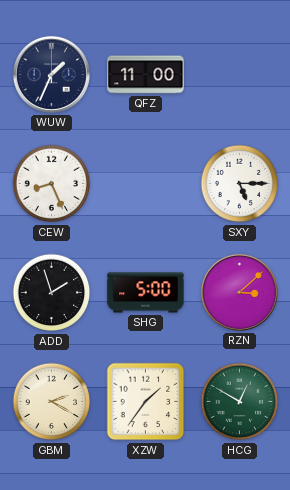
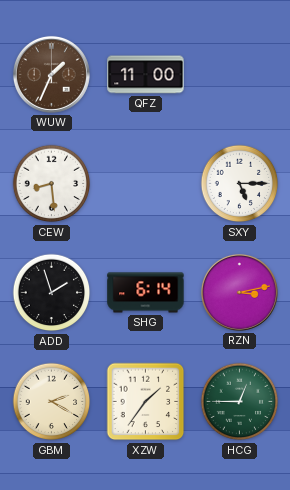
WUW dial: navy -> brown (51, 74)
CEW: 8:26 -> 8:29 (52, 184)
SHG: 5:00 -> 6:14 (146, 293)
RZN: 3:08 -> 3:13 (239, 292)
HCG: 12:50 -> 12:45 (240, 402)
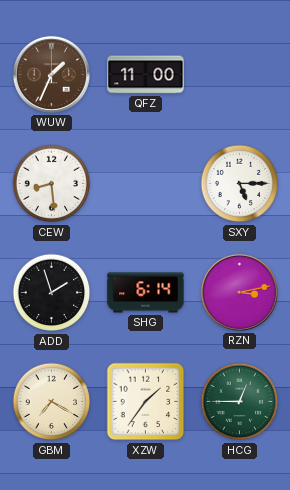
GBM: 2:20 -> 7:20 (52, 402)
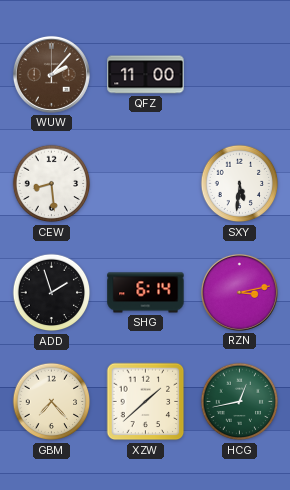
WUW: 1:34 -> 2:07 (51, 74)
SXY: 5:15 -> 5:31 (240, 184)
GBM: 7:20 -> 7:23 (52, 402)
XZW: 1:36 -> 1:38 (146, 402)
HCG: 12:45 -> 12:43 (240, 402)
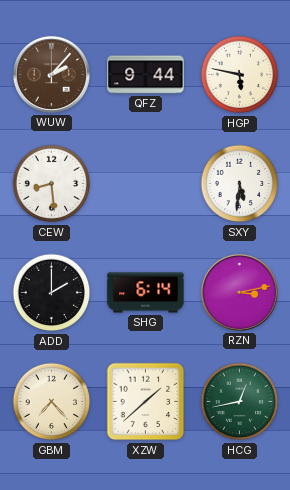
QFZ: 11:00 -> 9:44 (146, 75)
HGP: none -> 5:47 (240, 75)
ADD: 1:57 -> 2:00 (52, 293)
